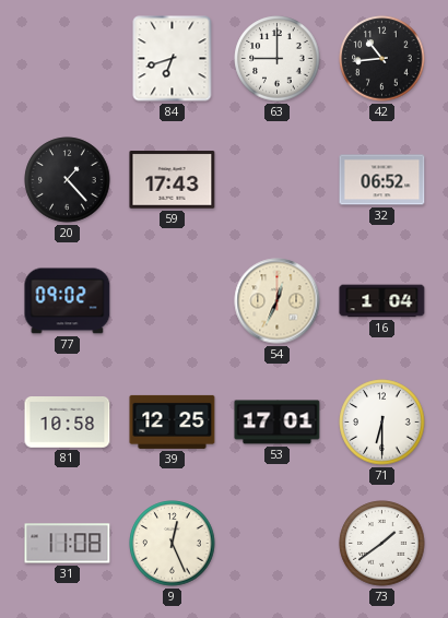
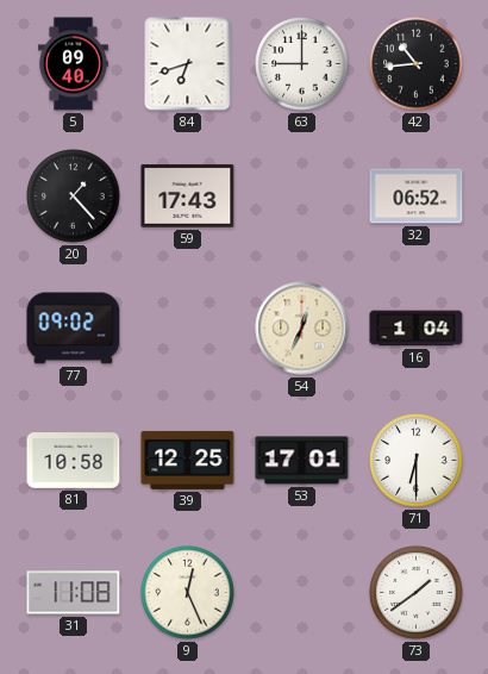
5: none -> 09:40 (73, 64)
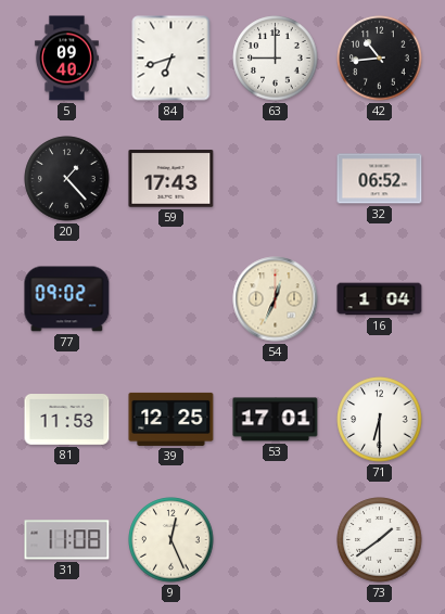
81: 10:58 -> 11:53 (67, 420)
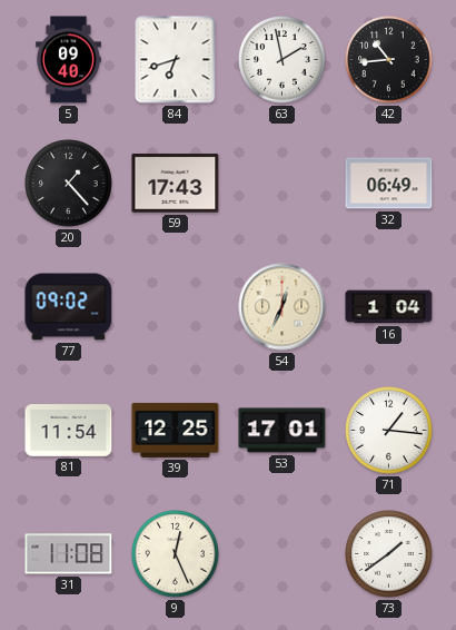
63: 9:00 -> 1:58 (282, 60)
32: 06:52 -> 06:49 (389, 184)
81: 11:53 -> 11:54 (69, 431)
71: 6:30 -> 1:16 (389, 431)
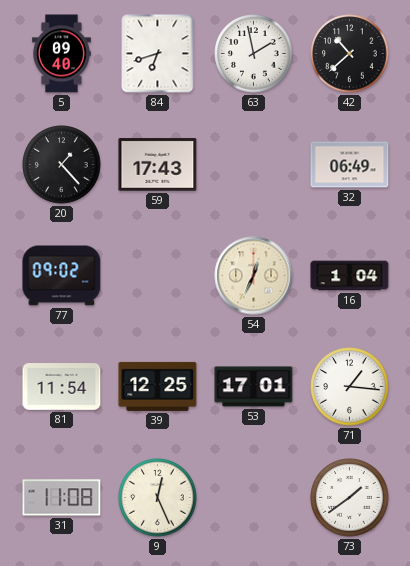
42: 10:44 -> 10:38 (350, 54)
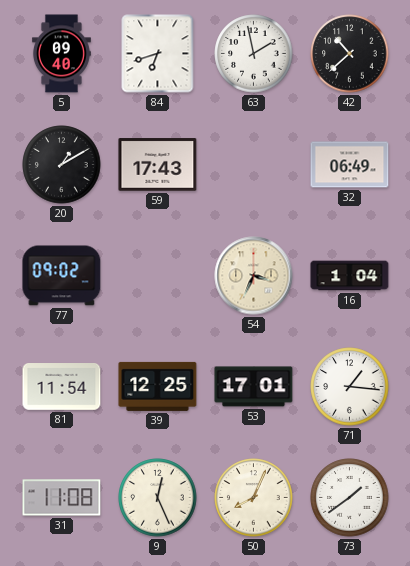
20: 1:23 -> 1:10 (62, 165)
54: 12:34 -> 3:34 (254, 276)
50: none -> 8:04 (254, 498)
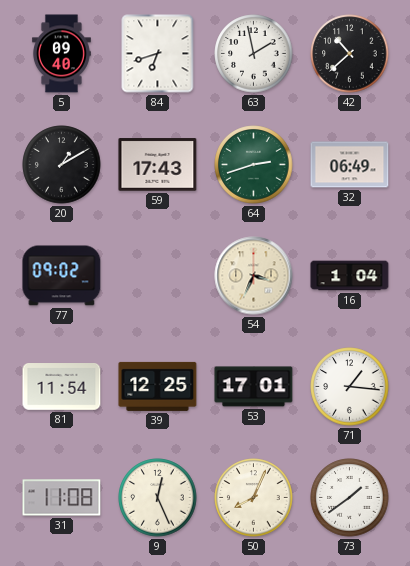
64: none -> 2:42 (254, 165)
